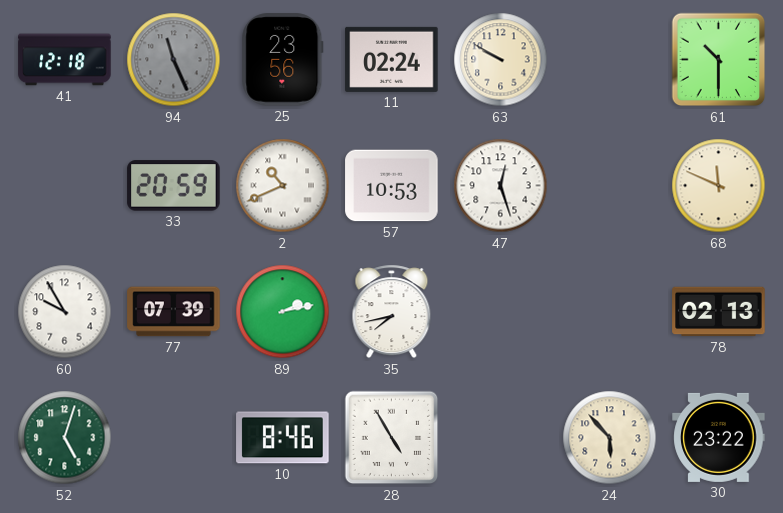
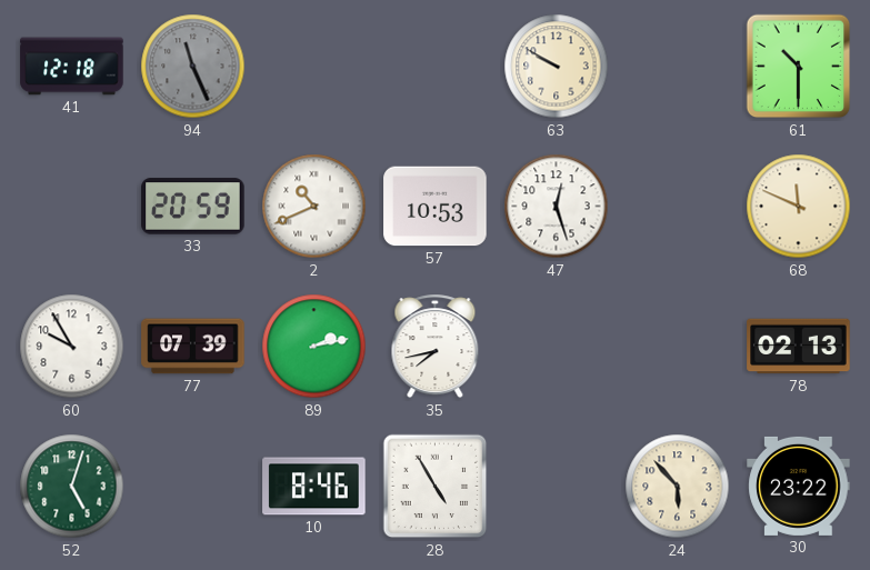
25: 23:56 -> none (283, 60)
11: 02:24 -> none (392, 59)
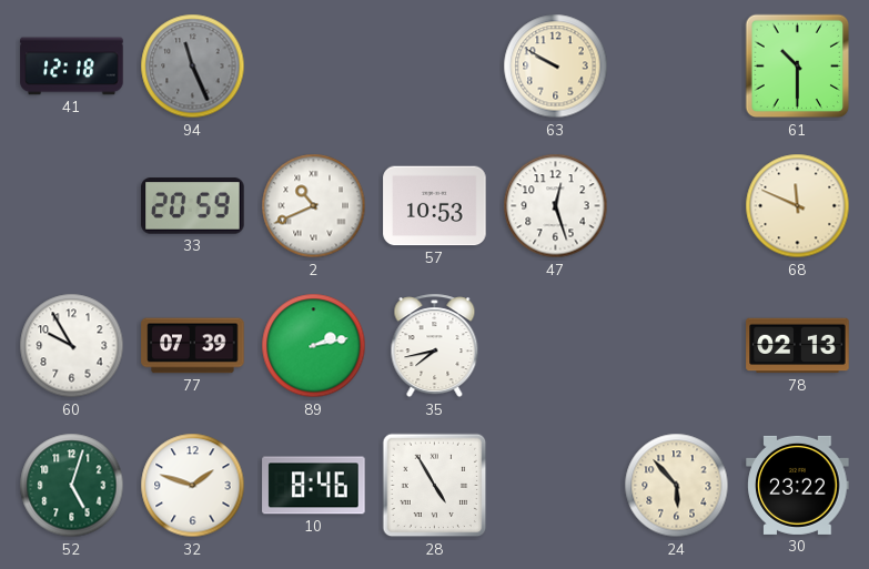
32: none -> 1:48 (193, 486)
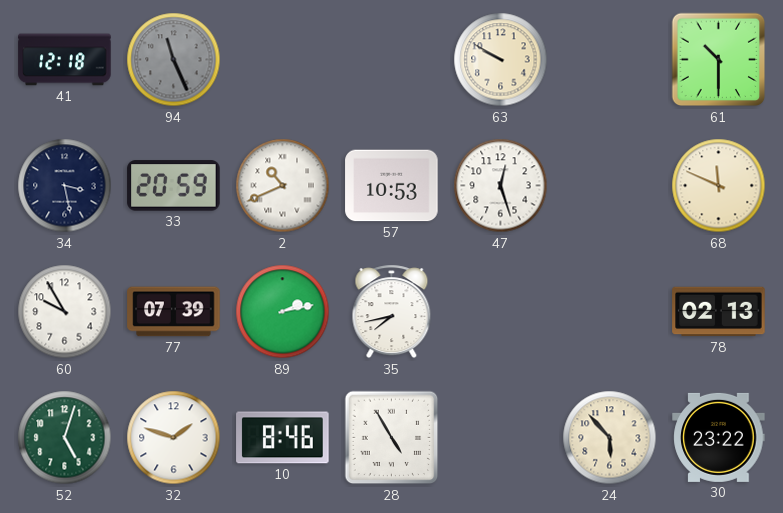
34: none -> 3:28 (65, 186)
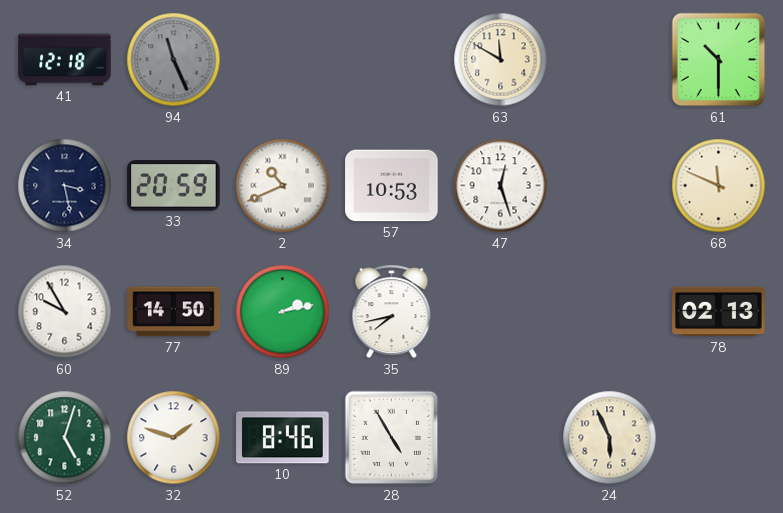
63: 9:50 -> 11:50 (501, 60)
77: 07:39 -> 14:50 (174, 312)
24: 5:53 -> 5:56 (610, 438)
30: 23:22 -> none (719, 437)
